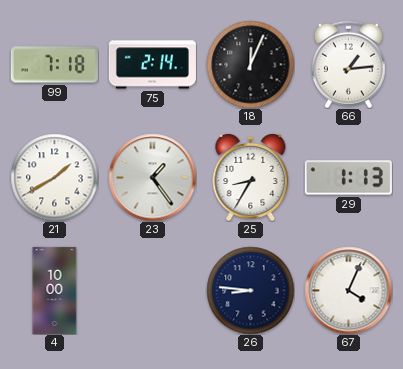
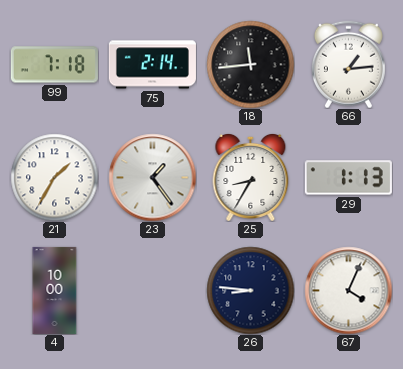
18: 12:04 -> 11:44 (250, 64)
21: 1:40 -> 1:35 (54, 177)
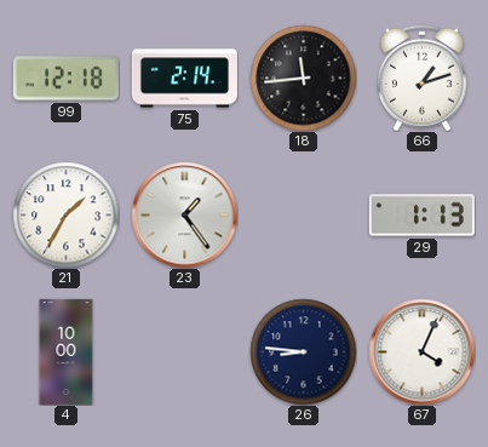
99: 7:18 -> 12:18 (65, 79)
66: 1:14 -> 1:12 (421, 78)
25: 8:35 -> none (251, 177)
